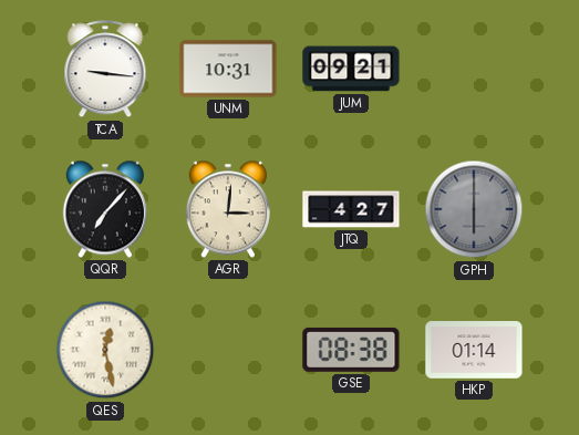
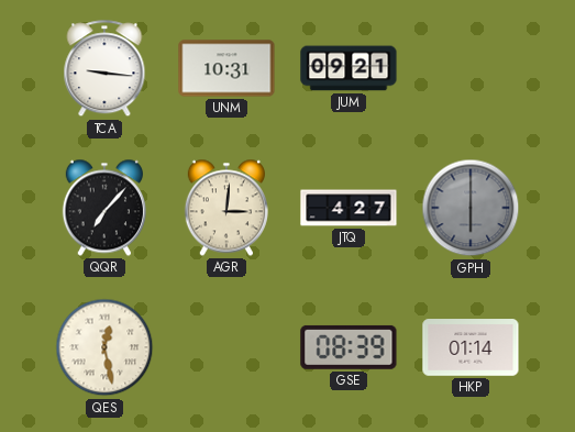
GSE: 08:38 -> 08:39 (349, 347)
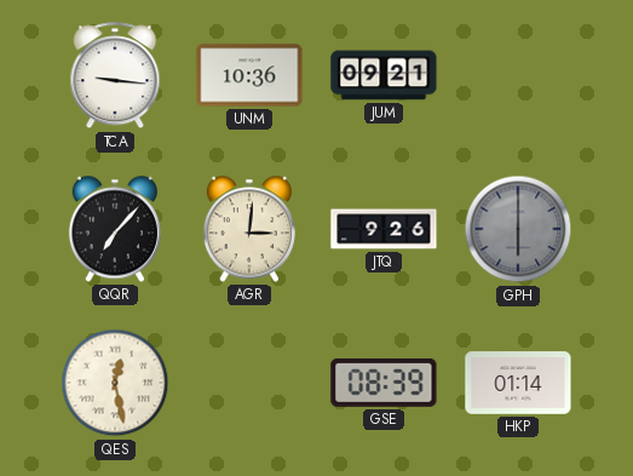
UNM: 10:31 -> 10:36 (249, 75)
JTQ: 4:27 -> 9:26 (384, 229)
